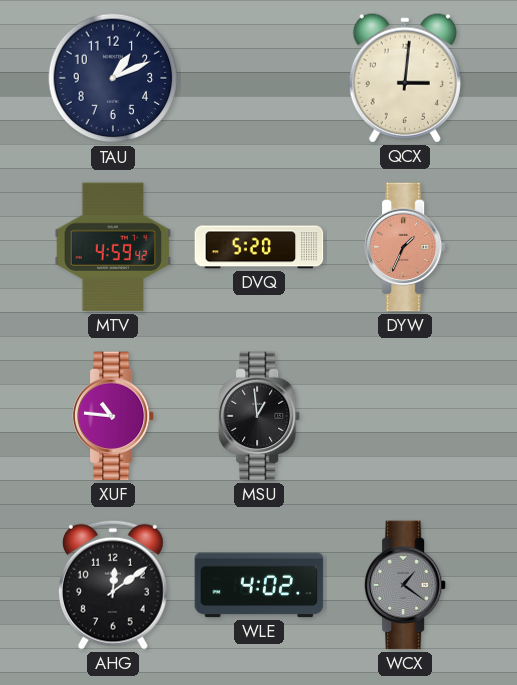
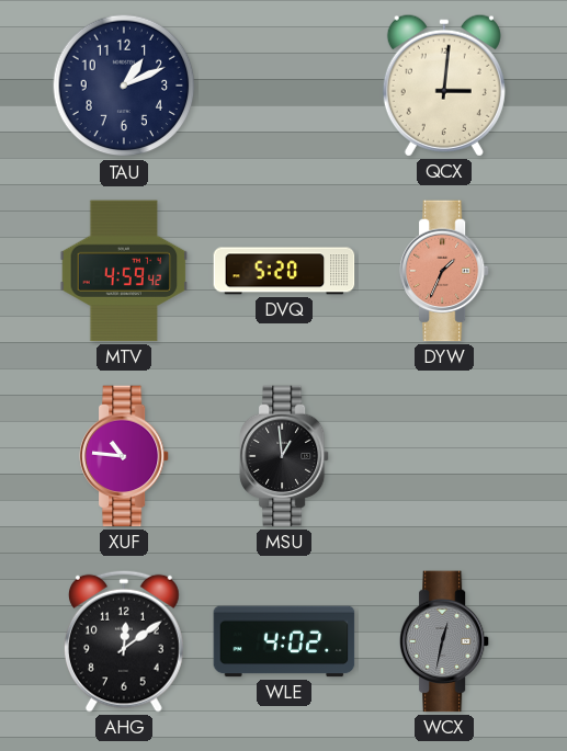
WCX: 1:21 -> 12:32 (444, 641)
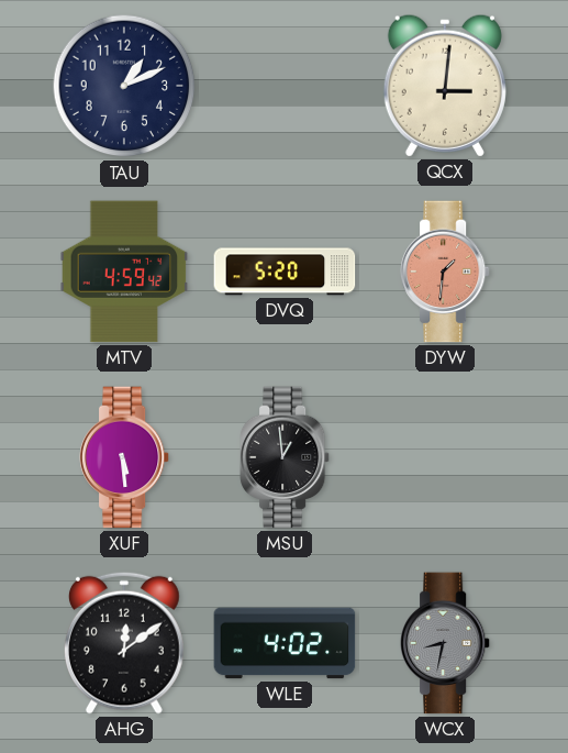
DYW: 1:34 -> 1:31 (445, 272)
XUF: 10:46 -> 5:29 (124, 457)
WCX: 12:32 -> 8:32 (445, 643)
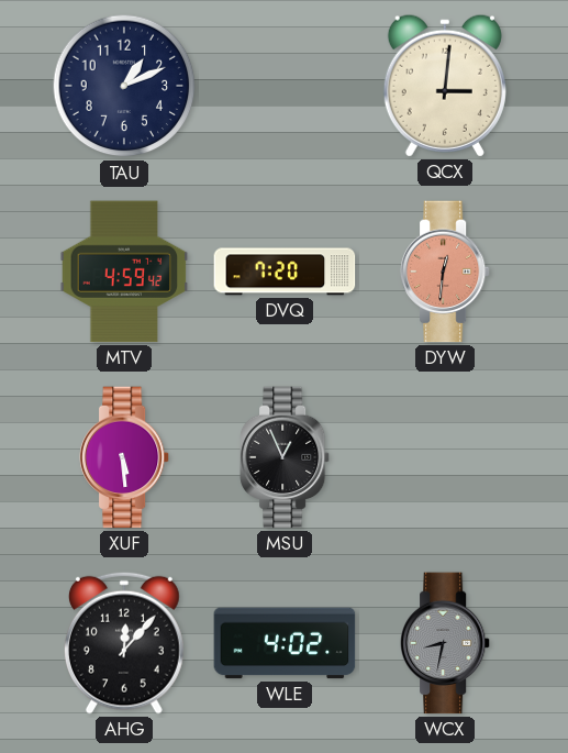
DVQ: 5:20 -> 7:20 (285, 272)
DYW: 1:31 -> 12:31 (445, 272)
MSU: 12:59 -> 12:56 (285, 457)
AHG: 12:09 -> 12:07 (124, 643)
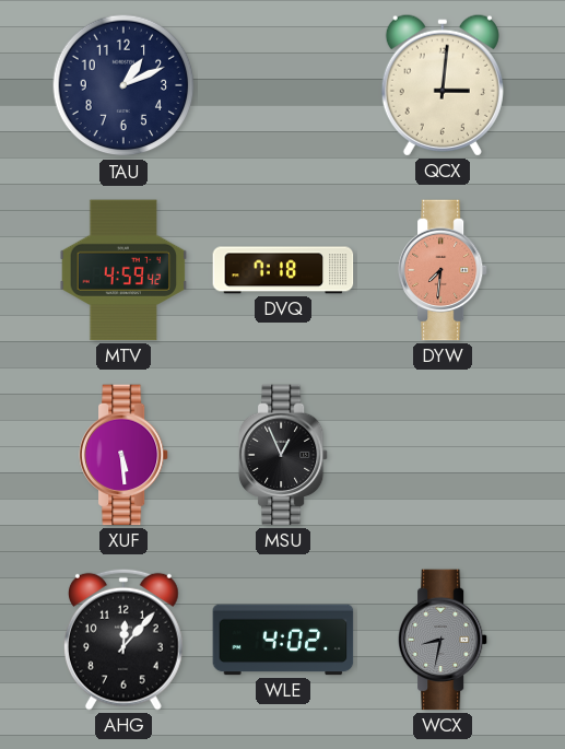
DVQ: 7:20 -> 7:18 (283, 270)
DYW: 12:31 -> 7:31 (443, 270)
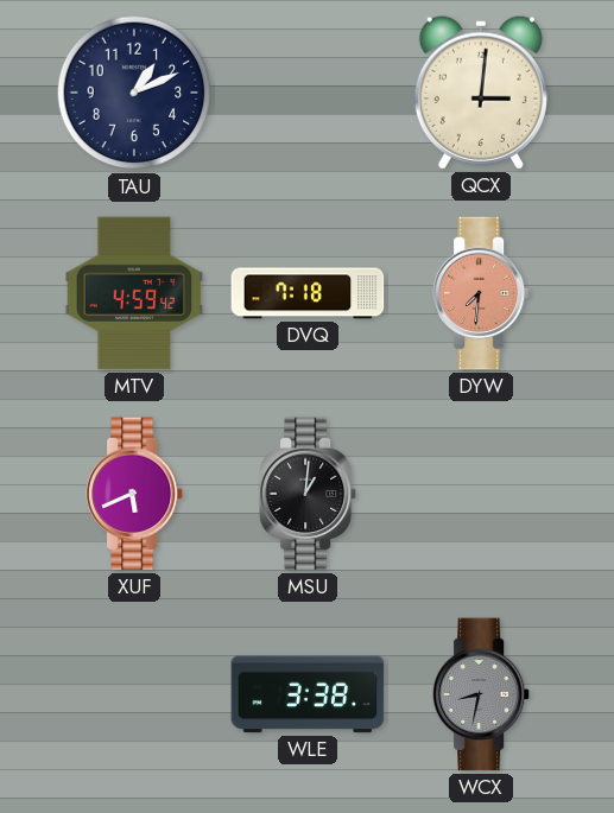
XUF: 5:29 -> 5:41 (134, 494)
MSU: 12:56 -> 1:01 (308, 494)
AHG: 12:07 -> none (123, 640)
WLE: 4:02 -> 3:38 (308, 694)
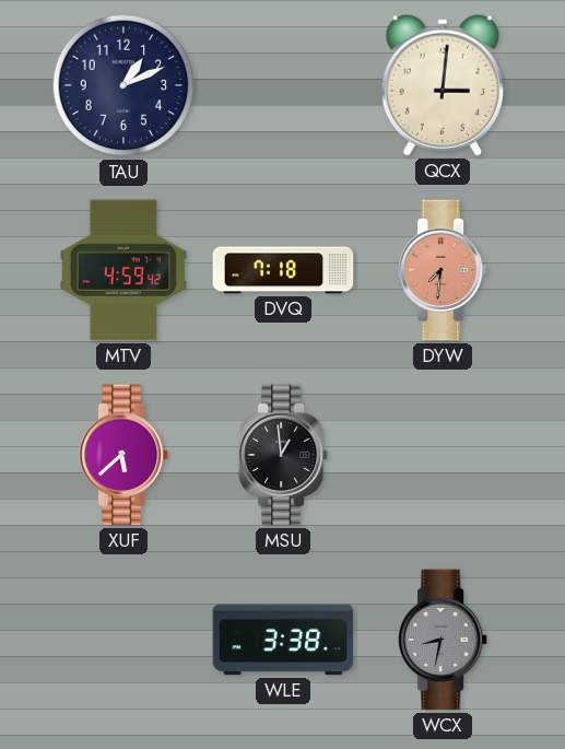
XUF: 5:41 -> 5:38 (123, 455)
MSU: 1:01 -> 12:59 (283, 455)
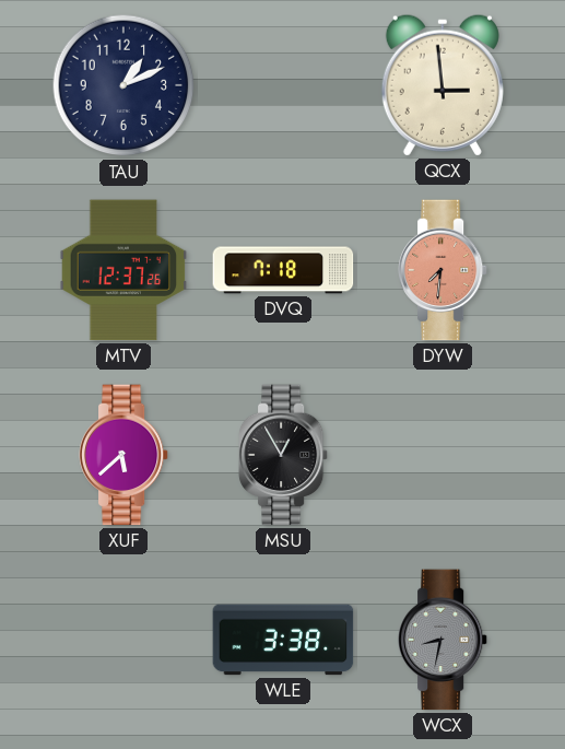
QCX: 3:01 -> 2:59 (443, 85)
MTV: 4:59 -> 12:37 (123, 270)
MSU: 12:59 -> 12:55 (283, 455)
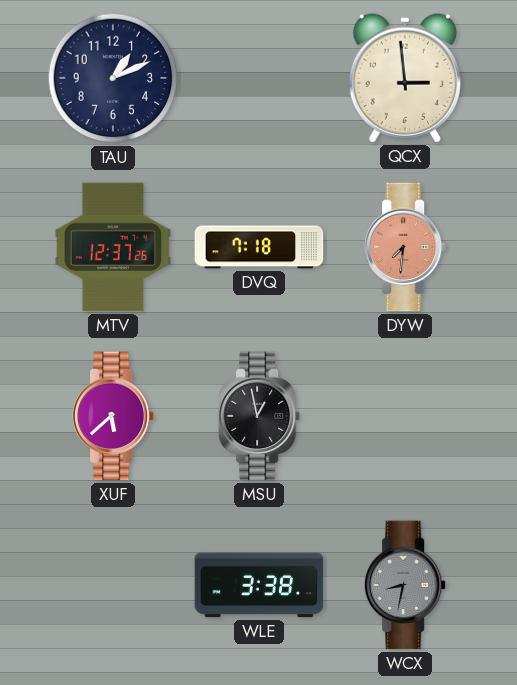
MSU: 12:55 -> 12:58 (259, 416)
